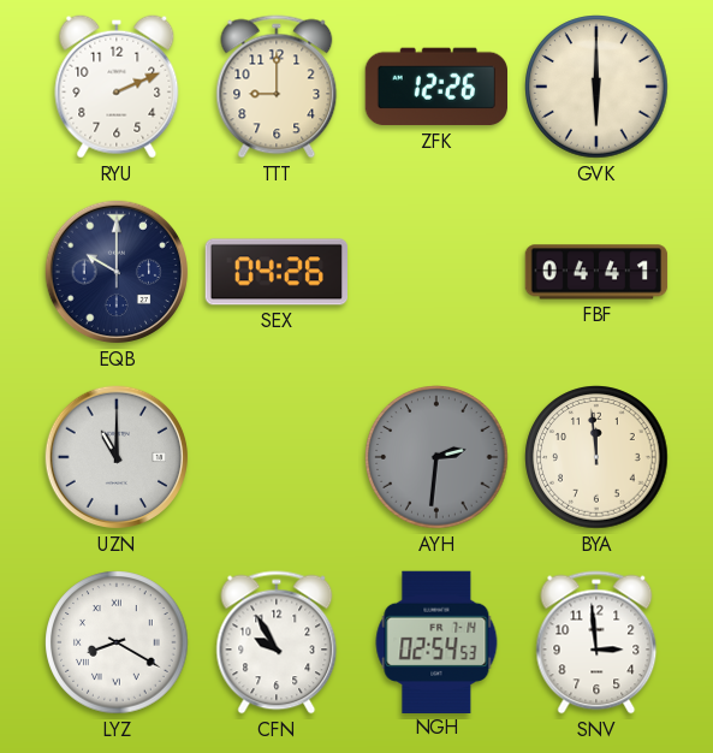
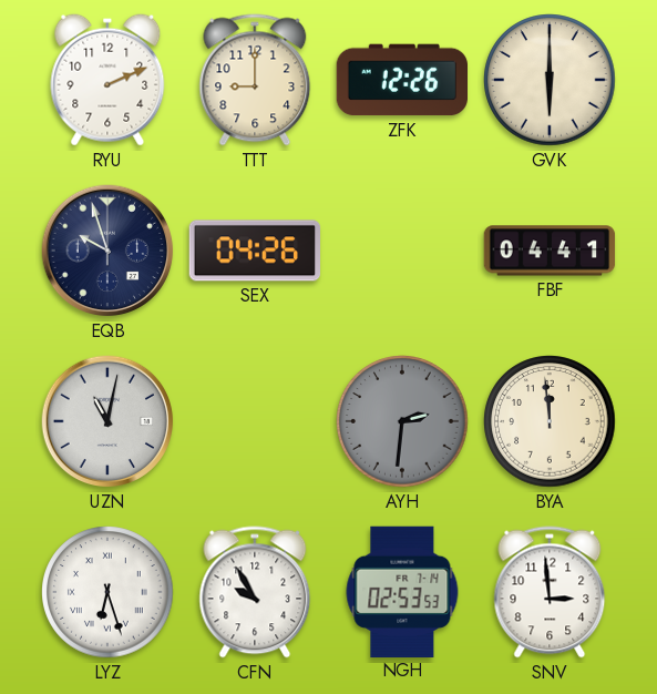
EQB: 10:00 -> 9:57 (107, 251)
UZN: 11:00 -> 11:02 (107, 421)
LYZ: 8:20 -> 6:27 (107, 592)
NGH: 02:54 -> 02:53 (402, 591)
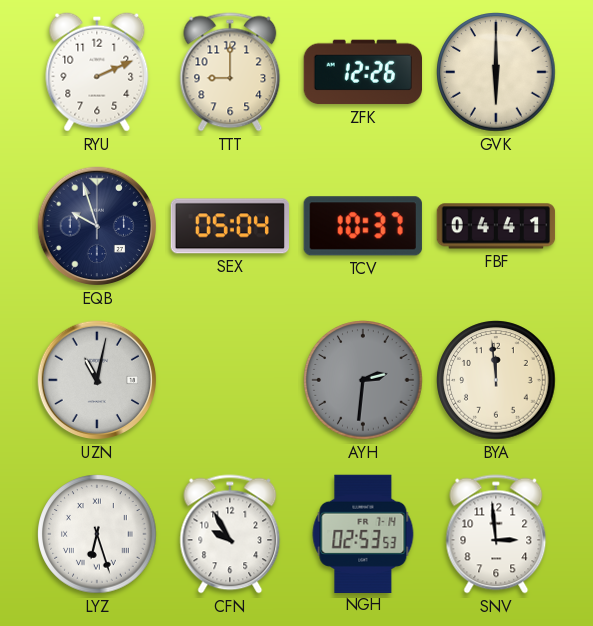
SEX: 04:26 -> 05:04 (229, 226)
TCV: none -> 10:37 (363, 226)
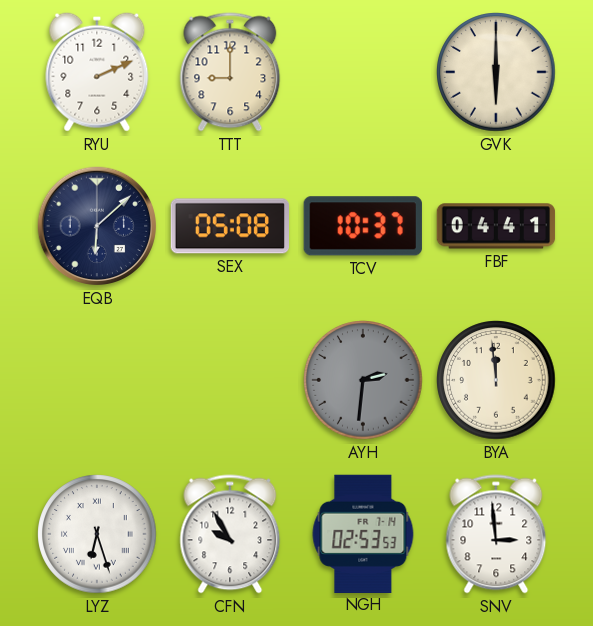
ZFK: 12:26 -> none (362, 72)
EQB: 9:57 -> 6:08 (97, 226)
SEX: 05:04 -> 05:08 (229, 226)
UZN: 11:02 -> none (97, 380)
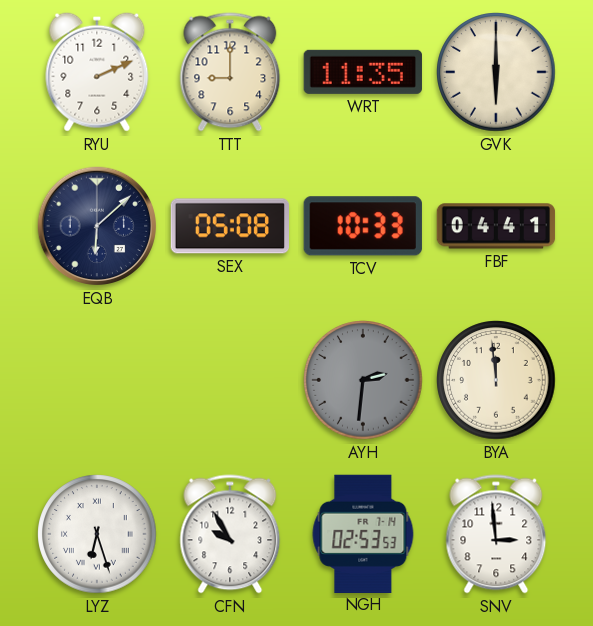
WRT: none -> 11:35 (363, 72)
TCV: 10:37 -> 10:33 (363, 226)
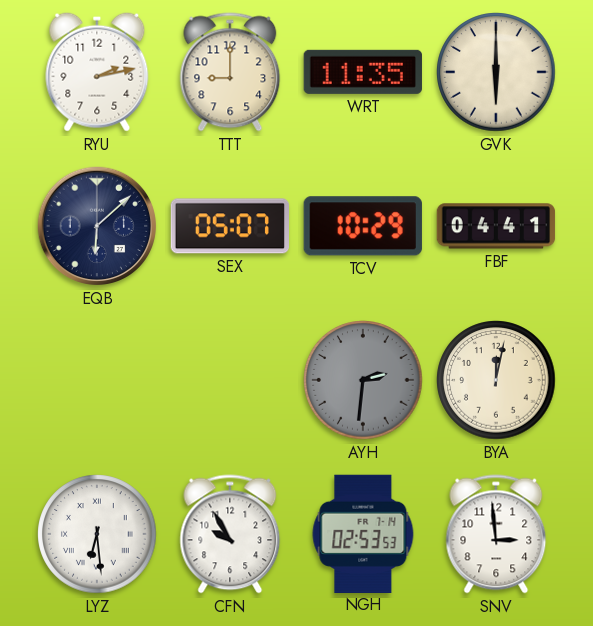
RYU: 2:11 -> 2:13 (97, 72)
SEX: 05:08 -> 05:07 (229, 226)
TCV: 10:33 -> 10:29 (363, 226)
BYA: 11:59 -> 12:02 (496, 380)
LYZ: 6:27 -> 6:29 (97, 534)
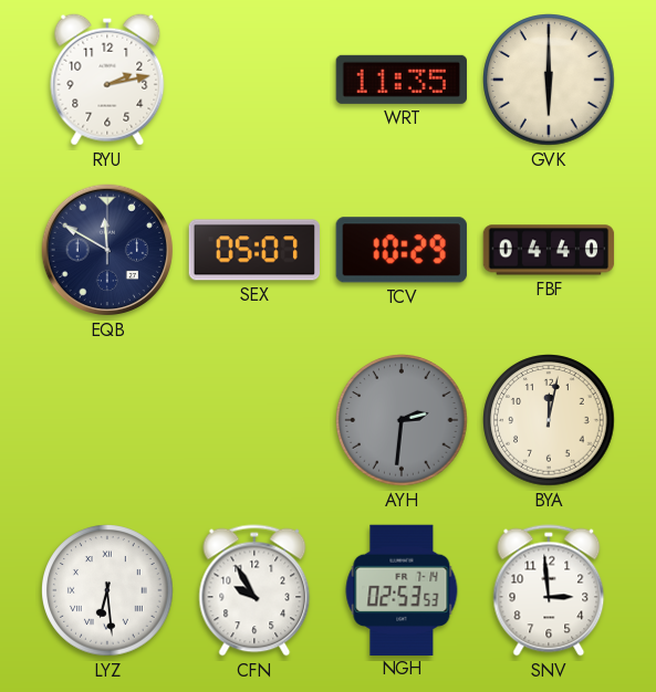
TTT: 9:00 -> none (230, 72)
EQB: 6:08 -> 11:50 (107, 250)
FBF: 04:41 -> 04:40 (549, 250)
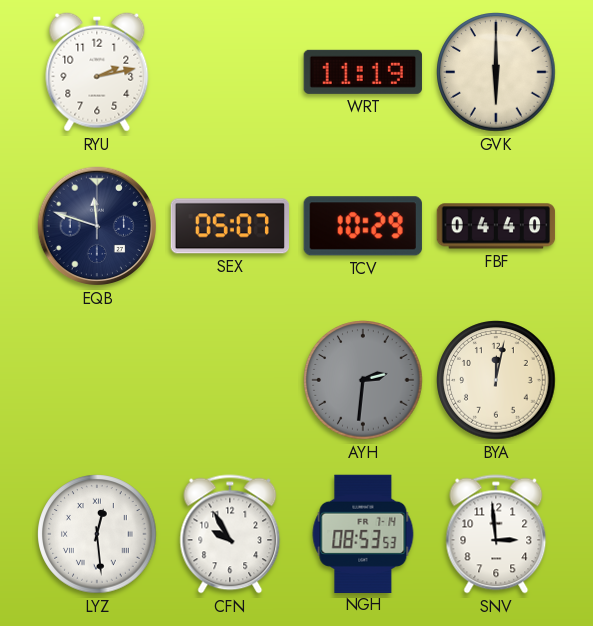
WRT: 11:35 -> 11:19 (363, 72)
EQB: 11:50 -> 11:48 (97, 226)
LYZ: 6:29 -> 12:29 (97, 534)
NGH: 02:53 -> 08:53 (363, 533)
